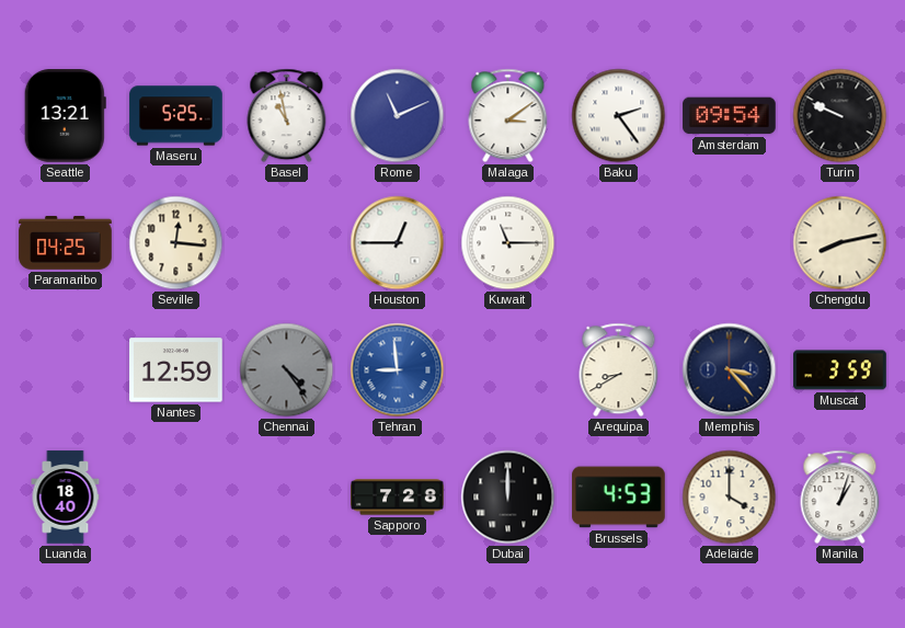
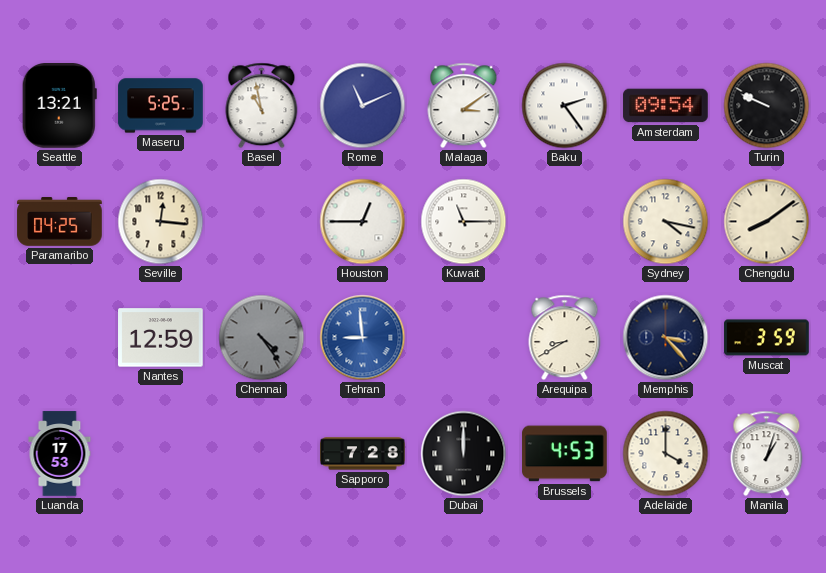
Sydney: none -> 4:17 (666, 222)
Chengdu: 8:13 -> 8:09 (767, 222)
Luanda: 18:40 -> 17:53 (60, 454)
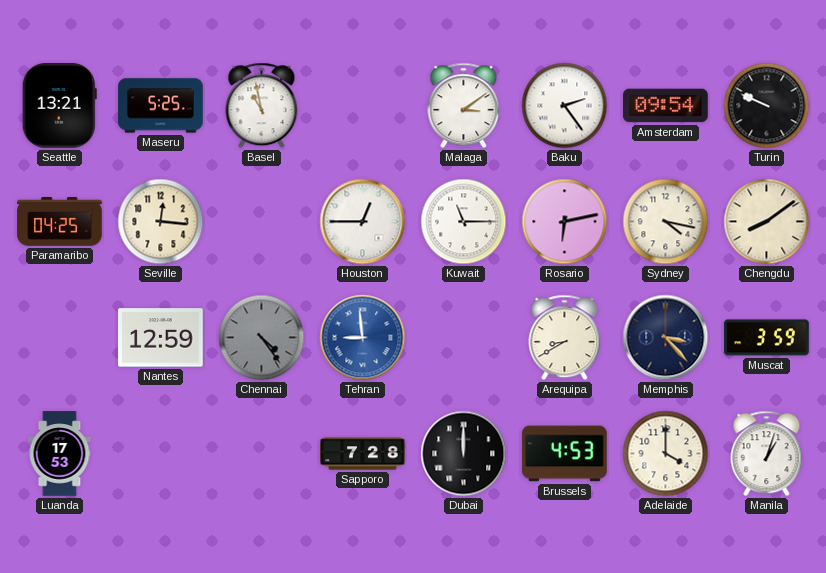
Rome: 11:11 -> none (363, 106)
Rosario: none -> 6:13 (565, 222)
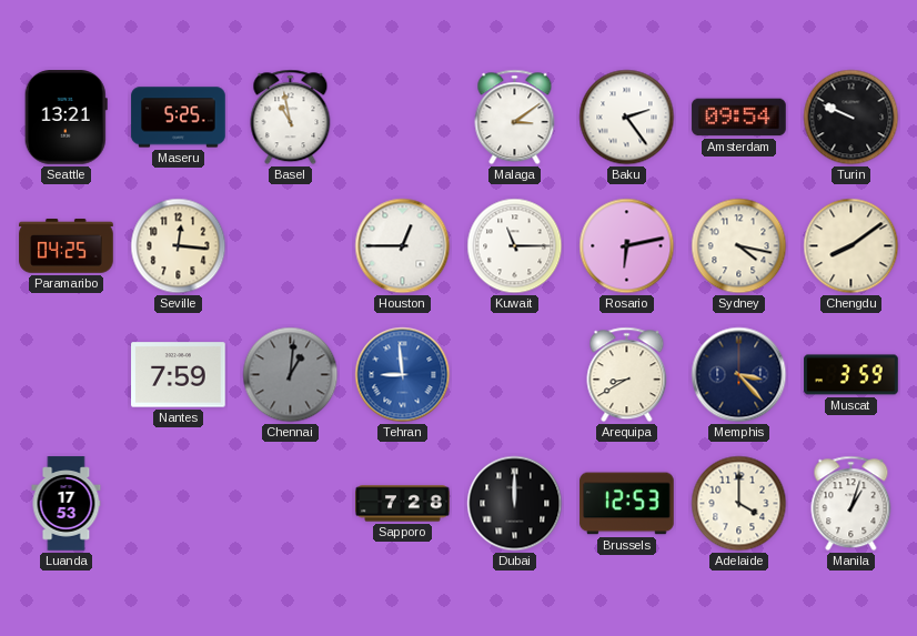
Nantes: 12:59 -> 7:59 (179, 375)
Chennai: 4:24 -> 1:01 (291, 375)
Brussels: 4:53 -> 12:53 (627, 504)
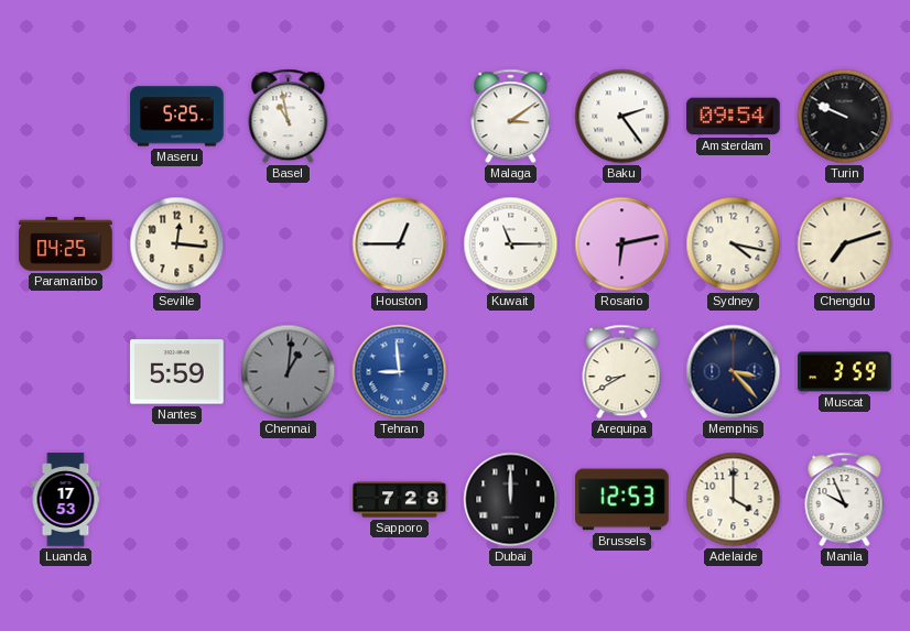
Seattle: 13:21 -> none (65, 118)
Chengdu: 8:09 -> 7:12 (845, 244)
Nantes: 7:59 -> 5:59 (177, 372)
Manila: 1:03 -> 9:56 (845, 500)
